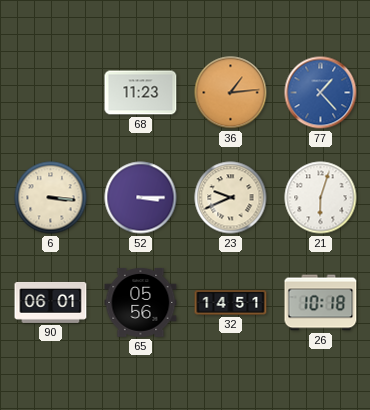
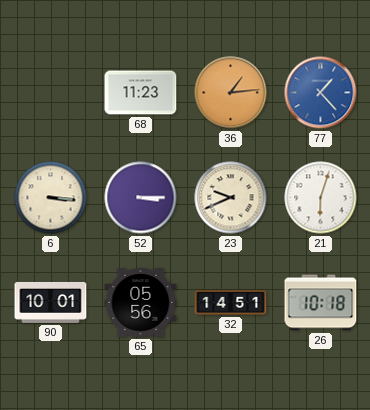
90: 06:01 -> 10:01 (51, 302)
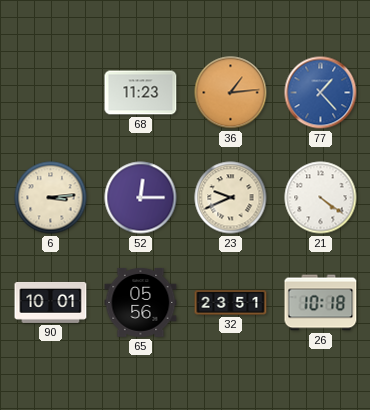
6: 3:16 -> 3:14 (51, 198)
52: 3:15 -> 12:15 (141, 198)
21: 6:03 -> 4:21 (321, 198)
32: 14:51 -> 23:51 (231, 303)
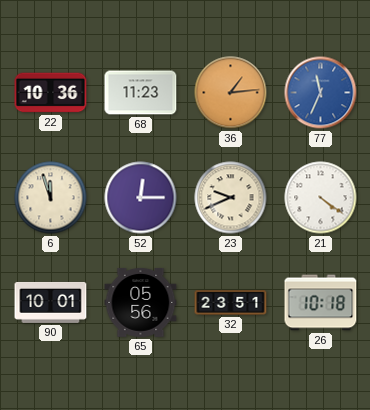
22: none -> 10:36 (51, 93)
77: 1:23 -> 11:34 (321, 93)
6: 3:14 -> 11:57 (51, 198)
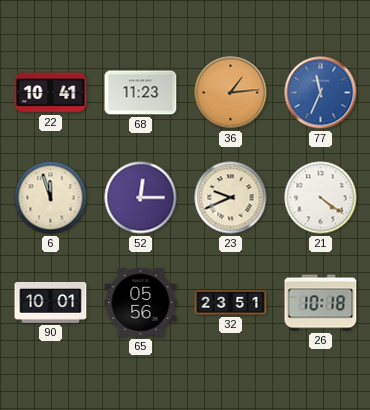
22: 10:36 -> 10:41 (51, 93)
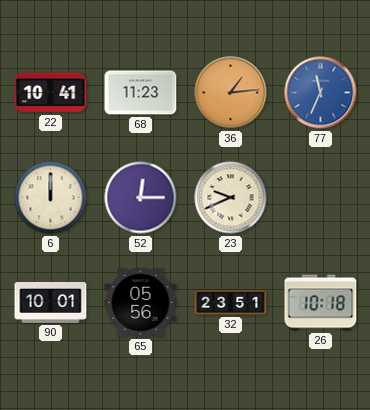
6: 11:57 -> 12:00 (51, 198)
21: 4:21 -> none (321, 198)
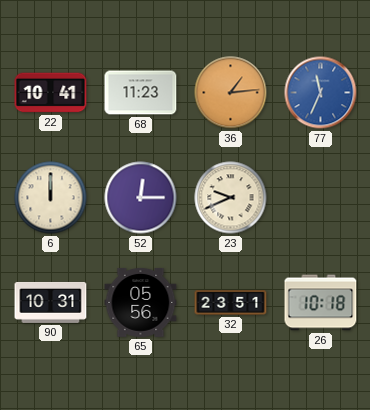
90: 10:01 -> 10:31 (51, 302)
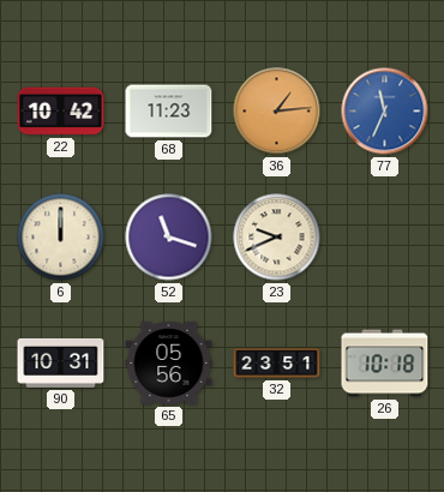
22: 10:41 -> 10:42 (61, 112)
52: 12:15 -> 11:18 (169, 238)
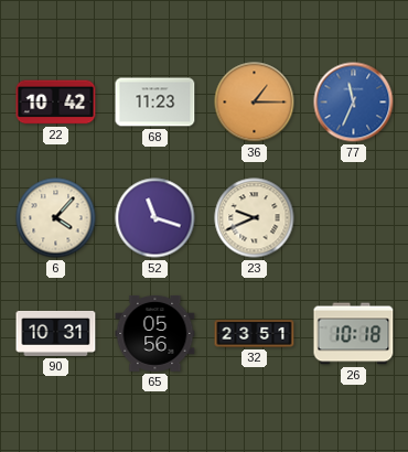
36: 1:14 -> 1:15 (255, 103)
6: 12:00 -> 4:07 (56, 218)
